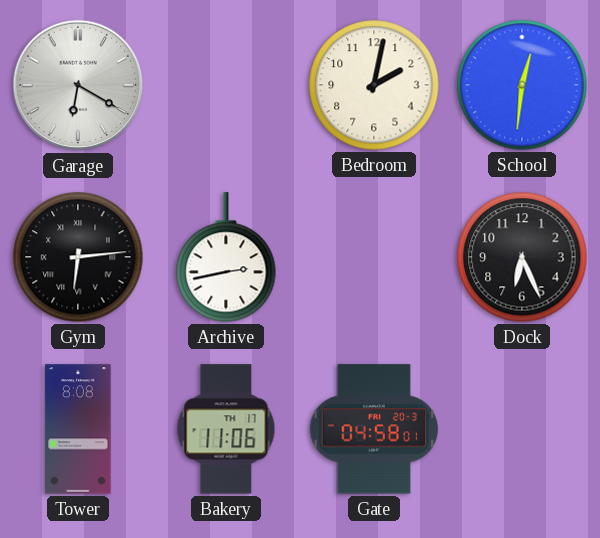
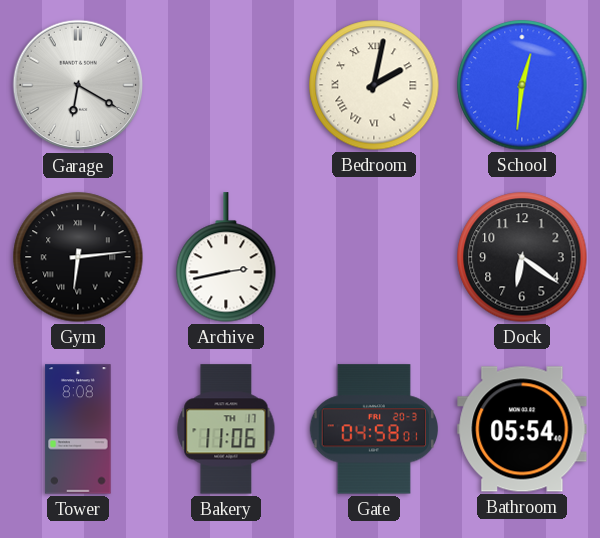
Bedroom numerals: Arabic -> Roman (374, 85)
Dock: 6:26 -> 6:21 (522, 257)
Bathroom: none -> 05:54 (522, 429)
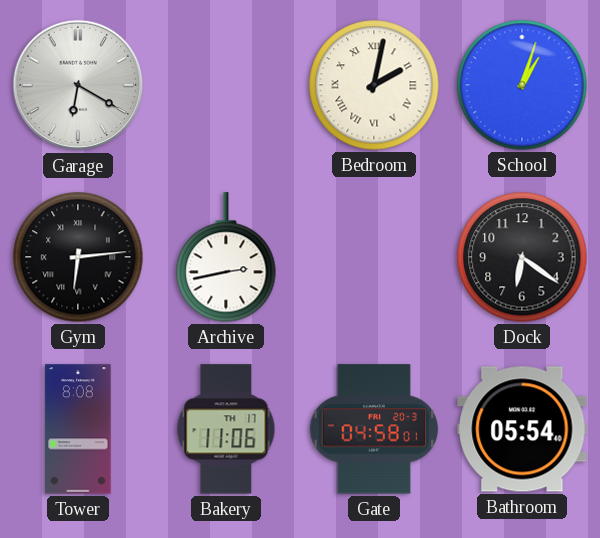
School: 12:31 -> 1:03 (522, 85)
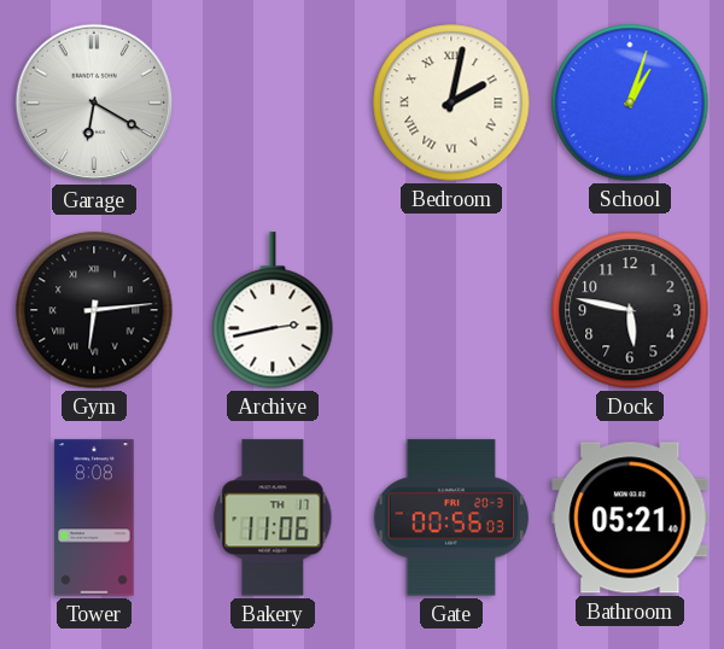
Dock: 6:21 -> 5:47 (630, 310)
Gate: 04:58 -> 00:56 (450, 518)
Bathroom: 05:54 -> 05:21 (630, 518)
